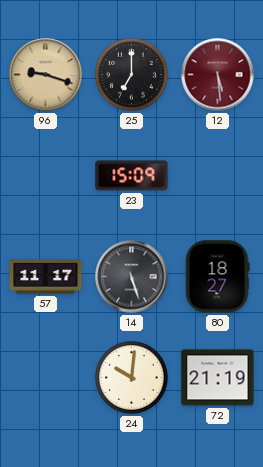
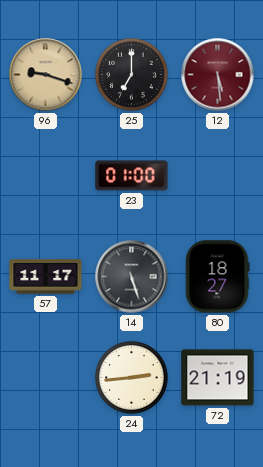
23: 15:09 -> 01:00 (132, 176)
24: 10:01 -> 2:44 (132, 378)
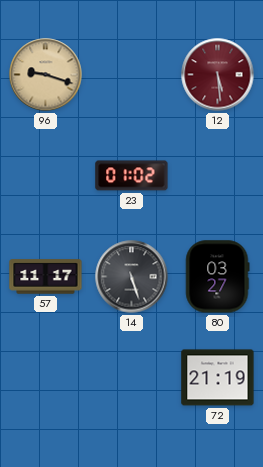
25: 7:00 -> none (132, 75)
23: 01:00 -> 01:02 (132, 176)
80: 18:27 -> 03:27 (218, 277)
24: 2:44 -> none (132, 378)
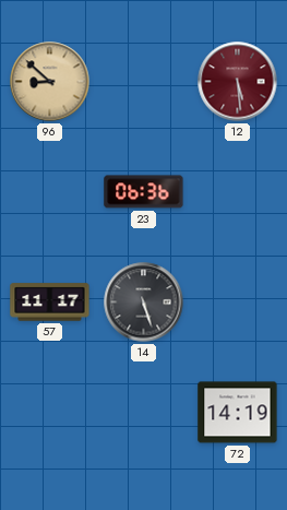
96: 9:18 -> 8:52 (50, 82)
23: 01:02 -> 06:36 (144, 192)
80: 03:27 -> none (218, 277)
72: 21:19 -> 14:19 (238, 413)
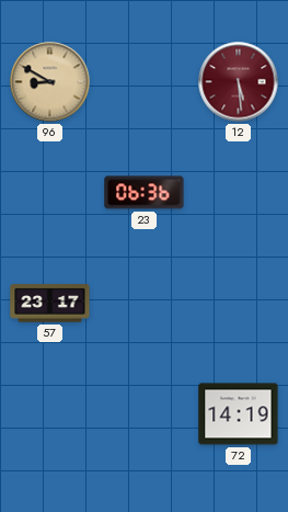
96: 8:52 -> 8:50 (50, 82)
57: 11:17 -> 23:17 (50, 304)
14: 5:27 -> none (144, 303)
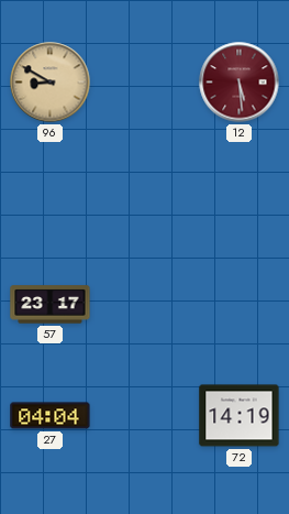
23: 06:36 -> none (145, 193)
27: none -> 04:04 (51, 416)
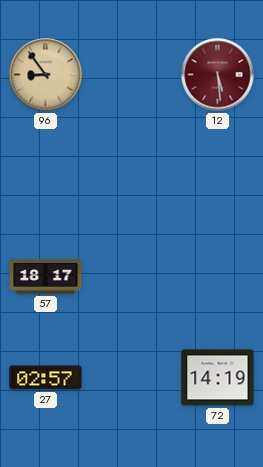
96: 8:50 -> 8:54 (46, 75)
57: 23:17 -> 18:17 (46, 277)
27: 04:04 -> 02:57 (46, 378)
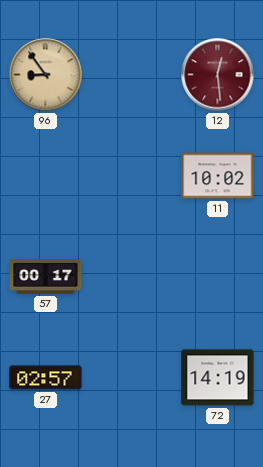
12: 5:29 -> 12:29 (218, 75)
11: none -> 10:02 (218, 176)
57: 18:17 -> 00:17 (46, 277)
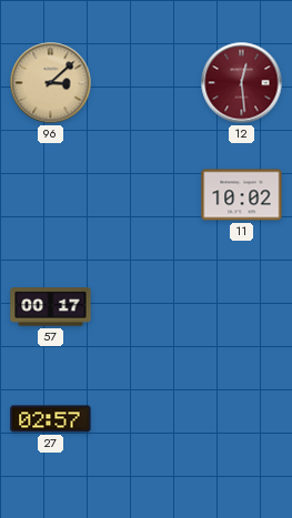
96: 8:54 -> 3:08 (51, 83)
72: 14:19 -> none (218, 378)
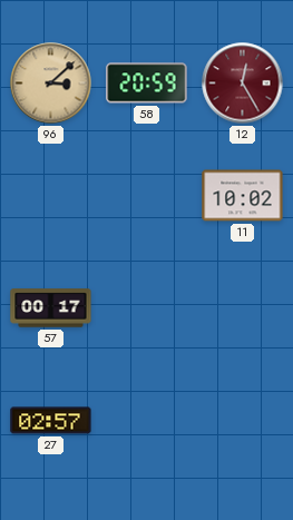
58: none -> 20:59 (147, 84)
12: 12:29 -> 12:25 (243, 84)
